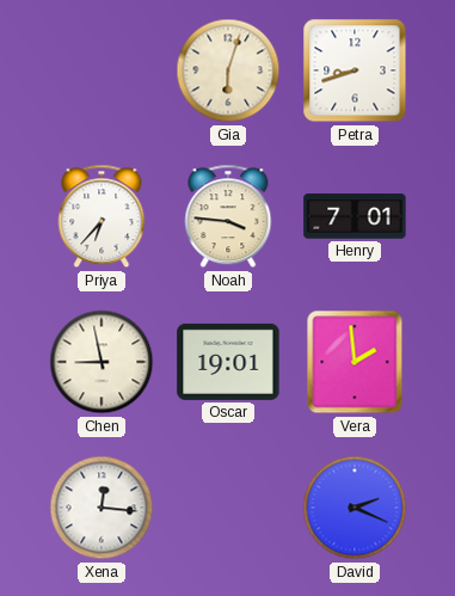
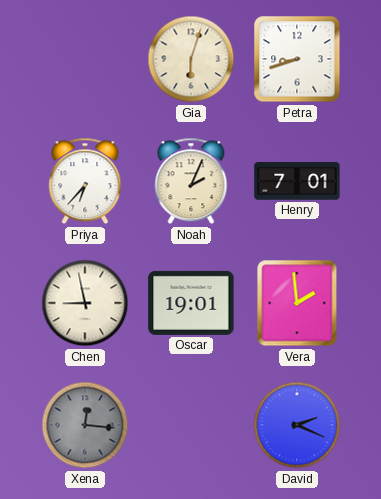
Noah: 3:46 -> 2:04 (191, 181)
Xena dial: white -> grey (85, 425)
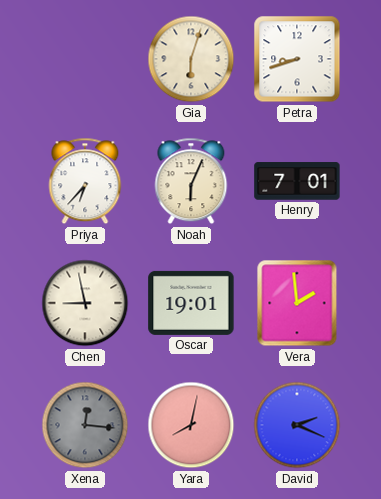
Noah: 2:04 -> 6:04 (191, 181)
Yara: none -> 8:02 (191, 425)
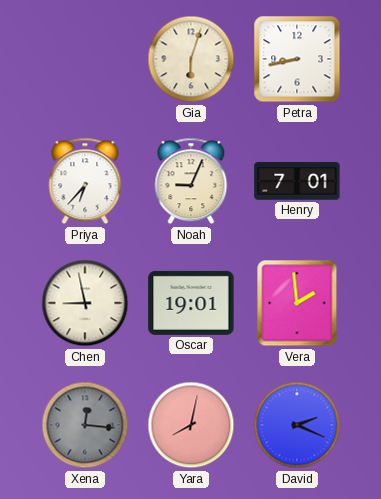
Petra: 8:42 -> 8:43 (297, 59)
Noah: 6:04 -> 9:04 (191, 181)
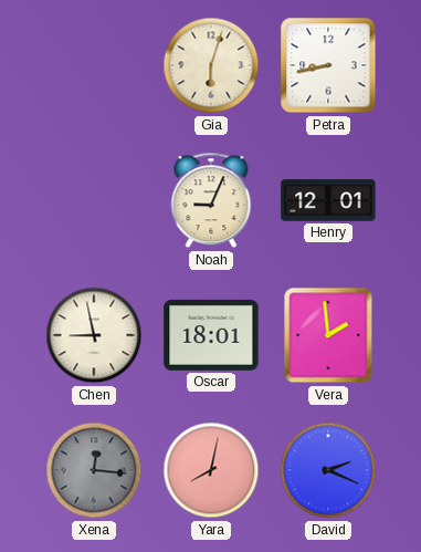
Priya: 6:37 -> none (85, 181)
Henry: 7:01 -> 12:01 (328, 200)
Oscar: 19:01 -> 18:01 (211, 335)
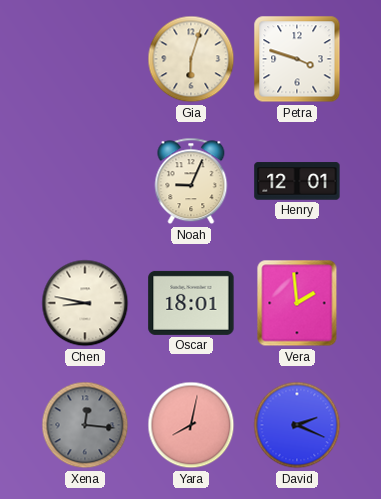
Petra: 8:43 -> 3:48 (297, 59)
Chen: 8:58 -> 8:47 (85, 303)
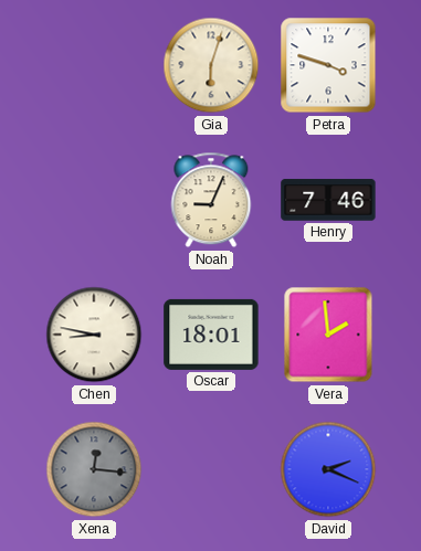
Henry: 12:01 -> 7:46 (328, 200)
Yara: 8:02 -> none (191, 425)
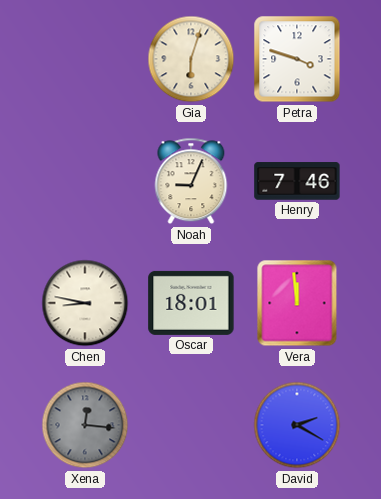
Vera: 1:59 -> 11:59 (297, 303)
David: 2:19 -> 2:20 (297, 425)
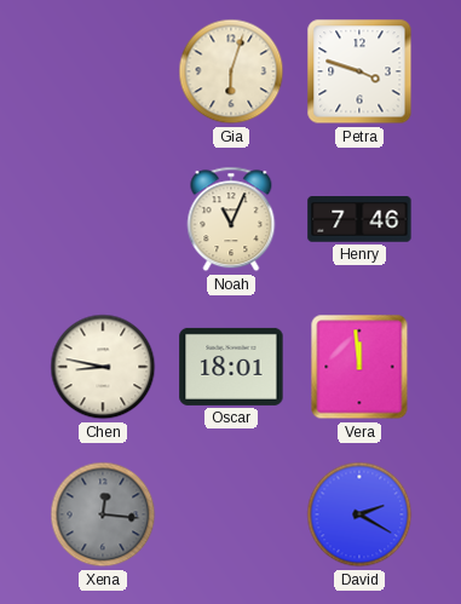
Noah: 9:04 -> 11:04 (231, 219)
